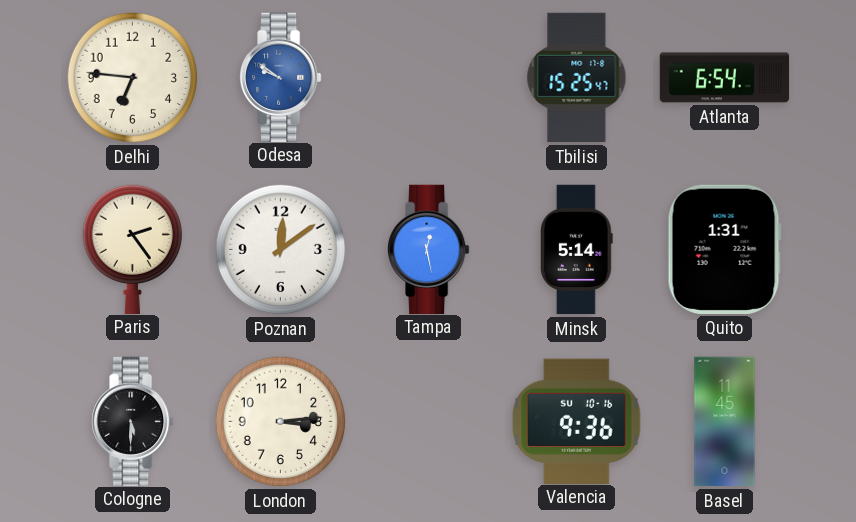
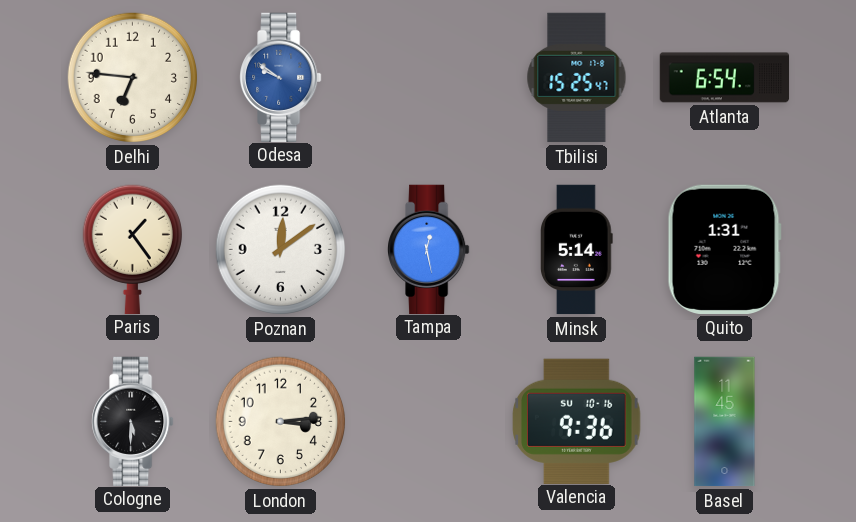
Paris: 2:24 -> 1:24 (132, 249)
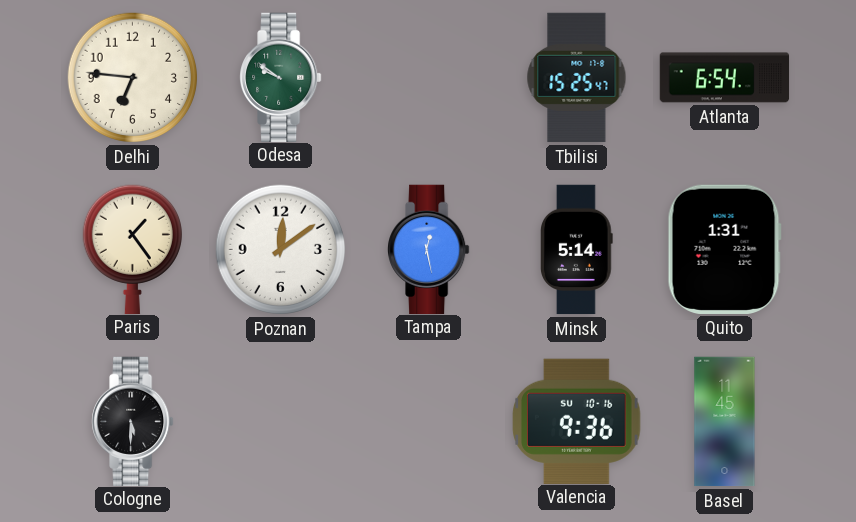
Odesa dial: blue -> green (281, 77)
London: 3:14 -> none (281, 422)
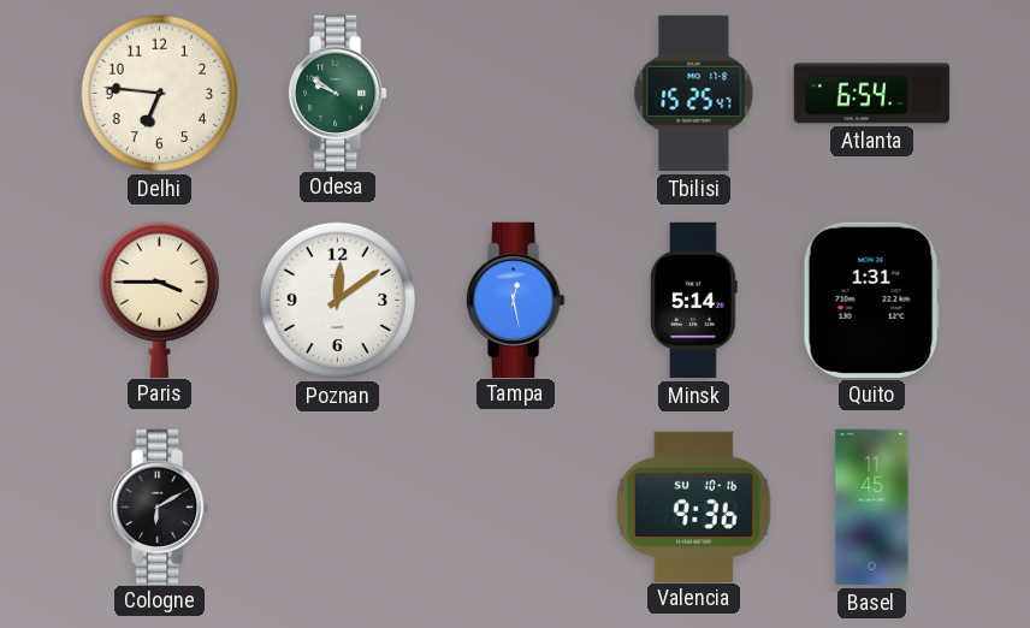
Paris: 1:24 -> 3:45 (159, 300)
Cologne: 5:30 -> 6:10 (160, 506)
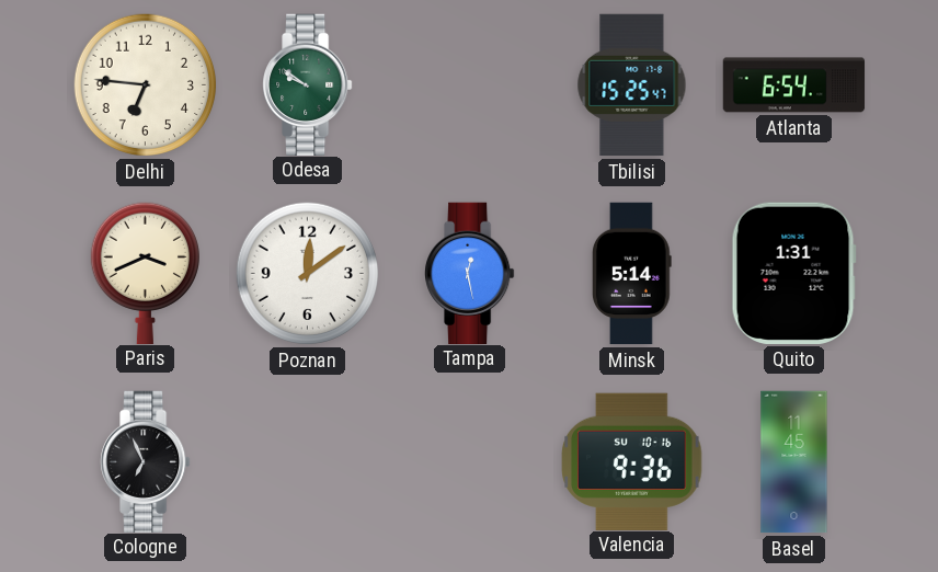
Paris: 3:45 -> 3:41 (145, 273)
Cologne: 6:10 -> 6:56 (146, 461)
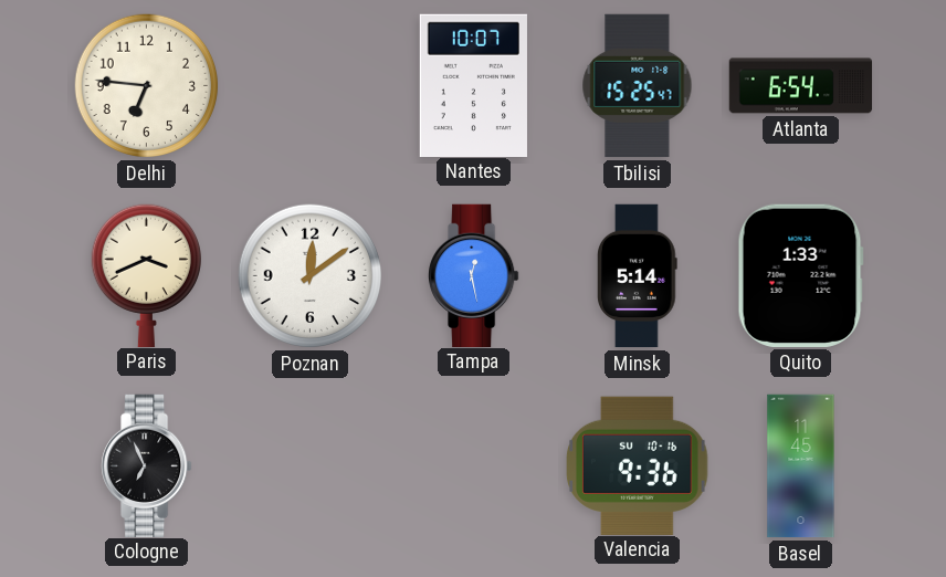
Odesa: 9:51 -> none (308, 84)
Nantes: none -> 10:07 (473, 85)
Quito: 1:31 -> 1:33 (800, 275)
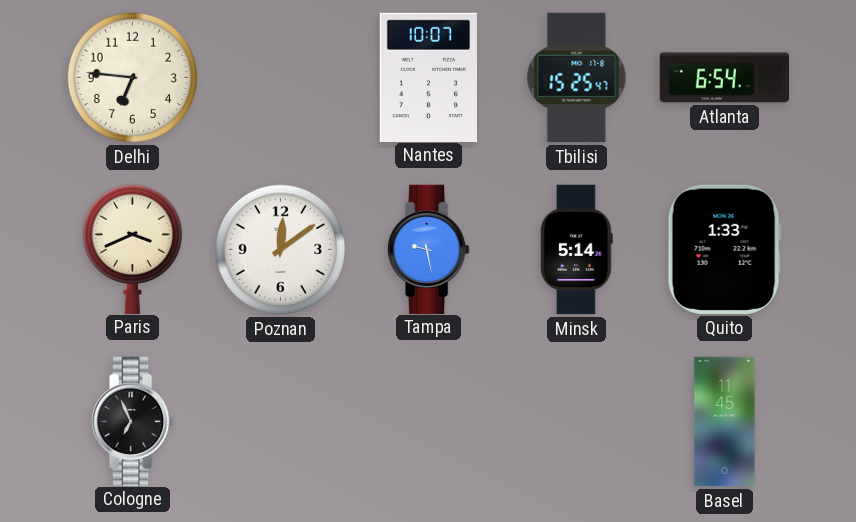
Tampa: 12:28 -> 9:28 (429, 249)
Valencia: 9:36 -> none (638, 465)
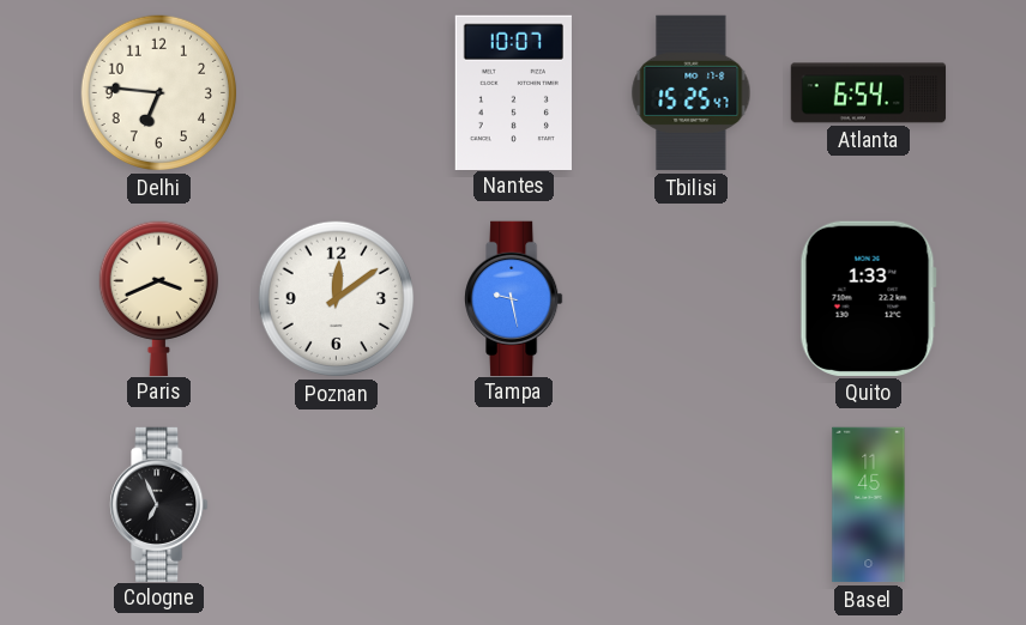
Minsk: 5:14 -> none (577, 250)
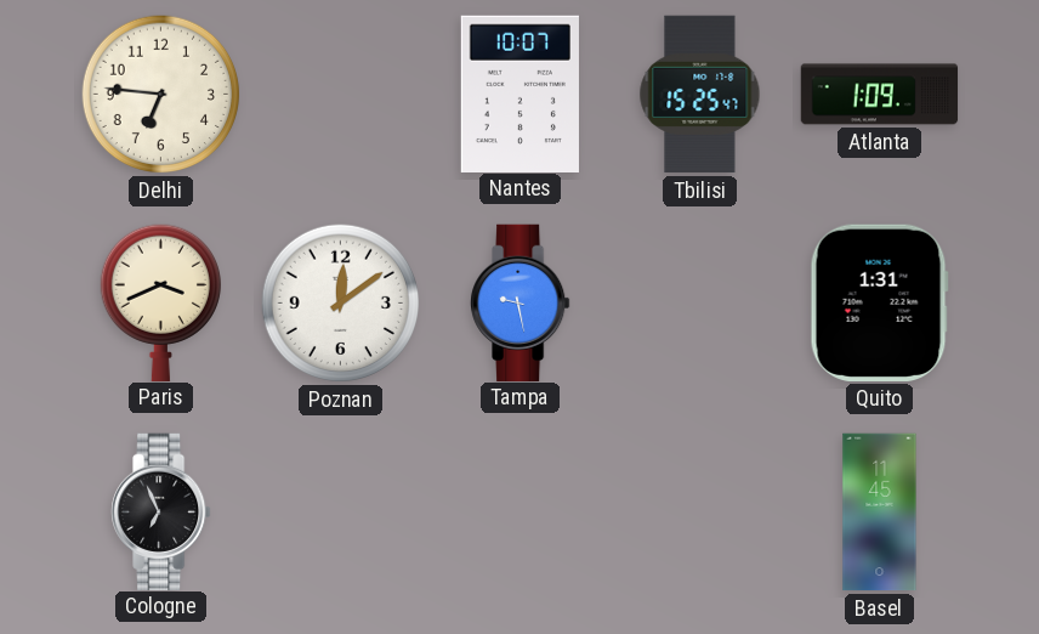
Atlanta: 6:54 -> 1:09 (880, 95)
Quito: 1:33 -> 1:31 (879, 302)
